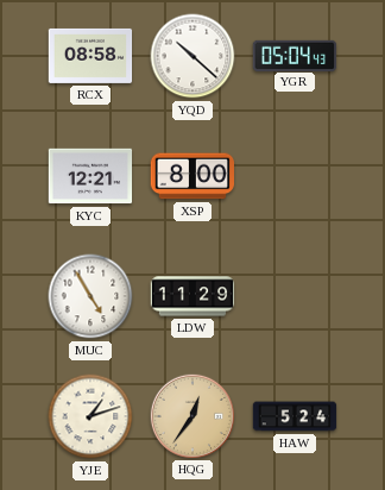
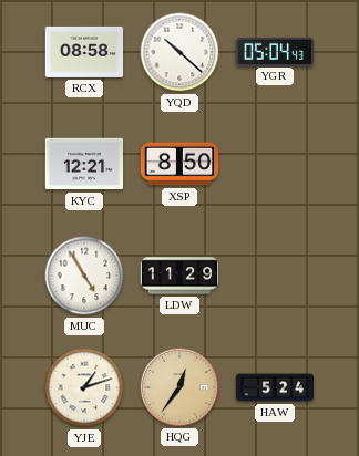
XSP: 8:00 -> 8:50 (179, 164)
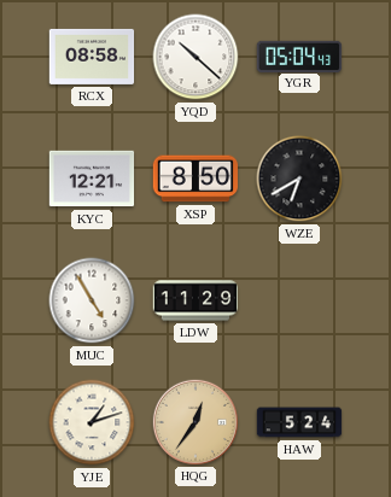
WZE: none -> 6:40 (299, 179)
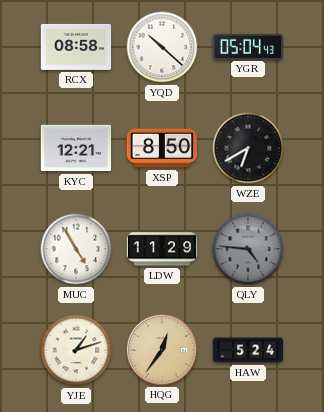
QLY: none -> 4:46 (248, 249)
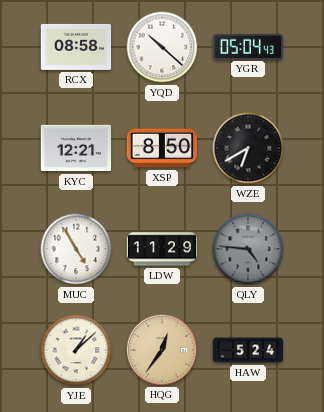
YJE: 1:12 -> 1:08 (76, 350)
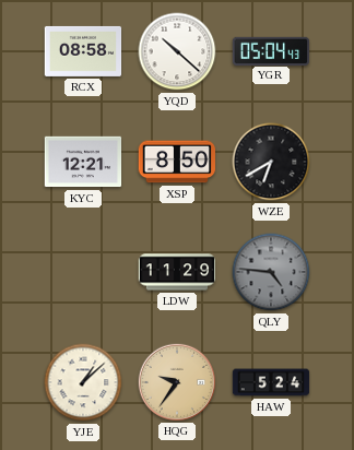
MUC: 4:55 -> none (76, 249)
HQG: 12:36 -> 9:36 (176, 381)
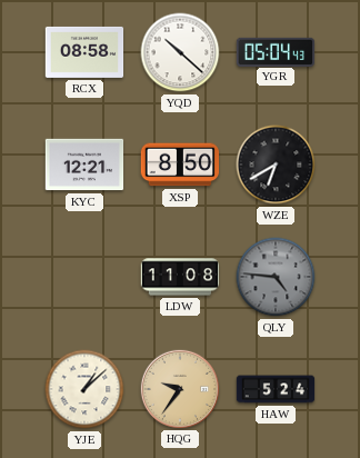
LDW: 11:29 -> 11:08 (180, 277)
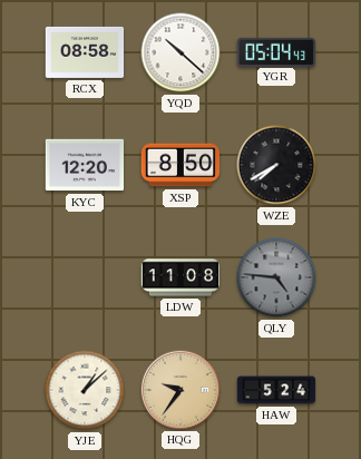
KYC: 12:21 -> 12:20 (85, 165)
WZE: 6:40 -> 7:40 (276, 165)
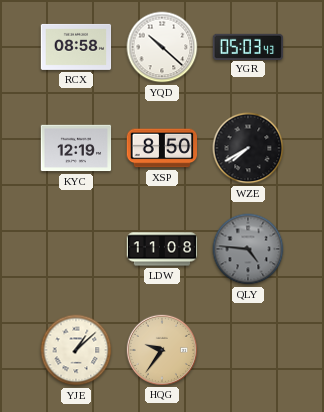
YGR: 05:04 -> 05:03 (248, 46)
KYC: 12:20 -> 12:19 (76, 148)
HAW: 5:24 -> none (276, 390)
